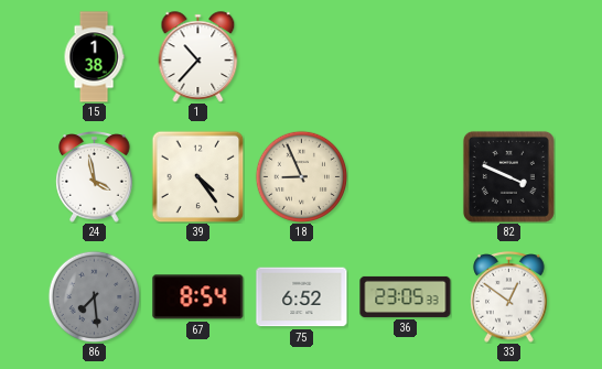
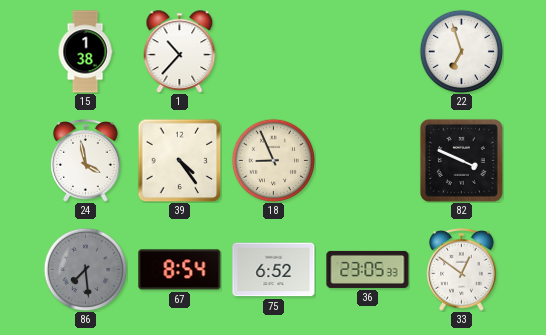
22: none -> 6:57 (461, 51)
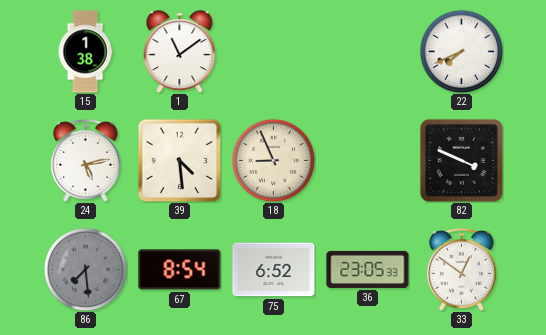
1: 10:37 -> 11:09 (180, 52)
22: 6:57 -> 7:41 (461, 51)
24: 3:58 -> 5:13 (86, 161)
39: 4:24 -> 4:29 (179, 160)
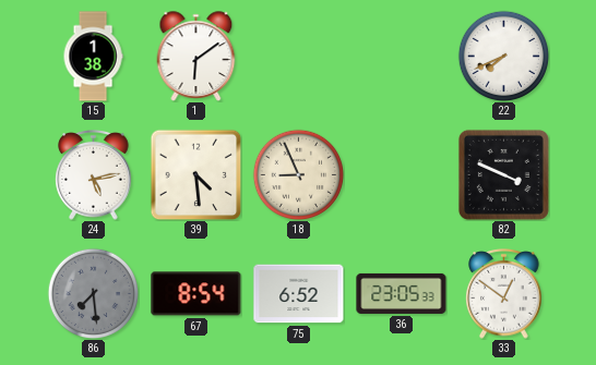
1: 11:09 -> 6:09 (196, 57)
